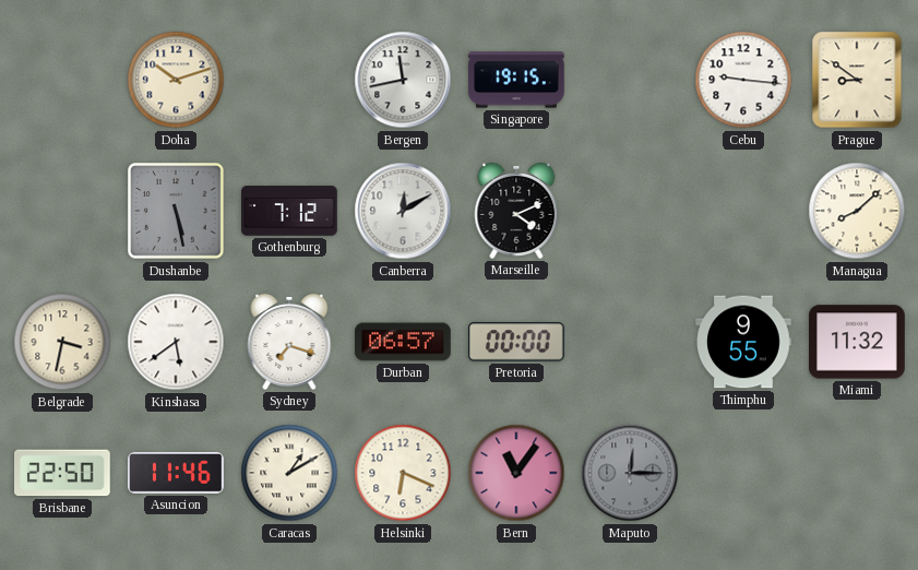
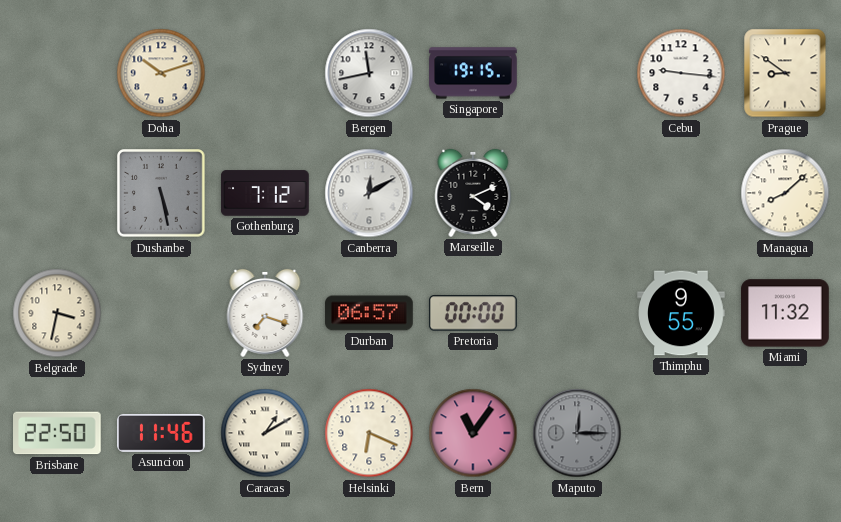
Kinshasa: 5:39 -> none (176, 342)
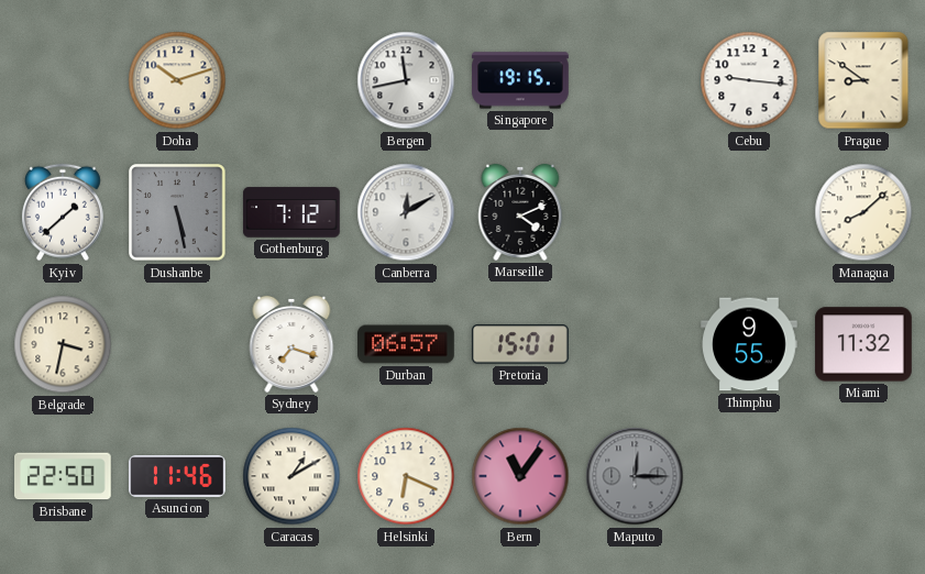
Kyiv: none -> 1:38 (63, 212)
Pretoria: 00:00 -> 15:01 (520, 344)
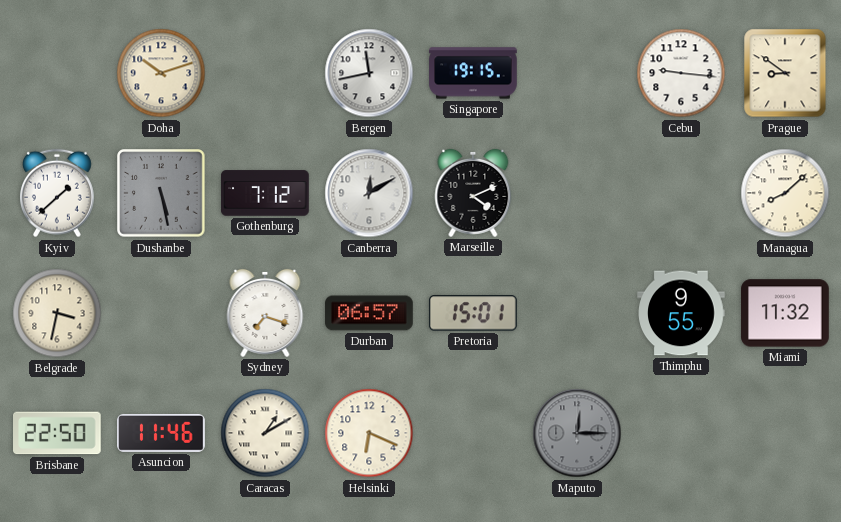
Bern: 11:06 -> none (520, 476)
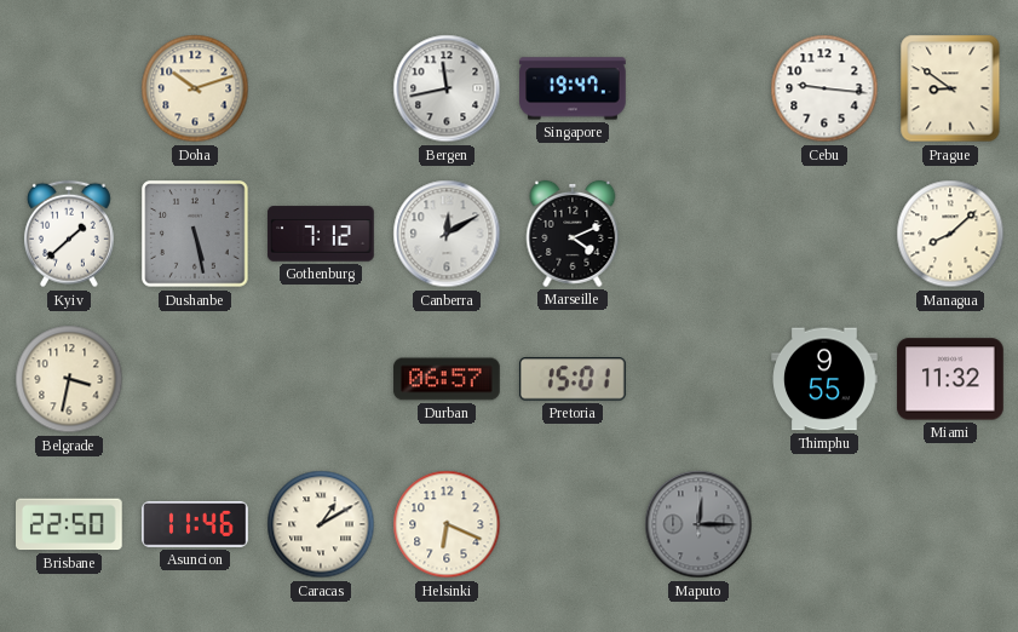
Singapore: 19:15 -> 19:47 (573, 88)
Sydney: 7:18 -> none (265, 313)
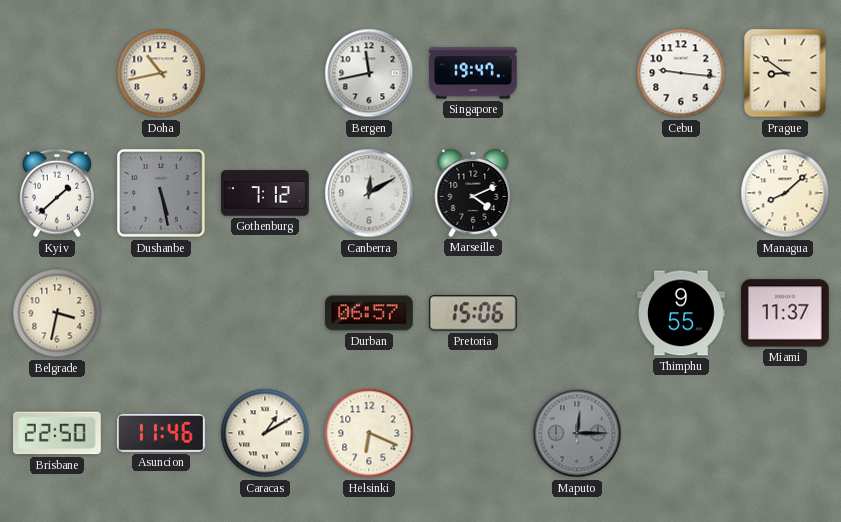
Doha: 10:12 -> 10:43 (161, 73)
Pretoria: 15:01 -> 15:06 (473, 313)
Miami: 11:32 -> 11:37 (785, 313)
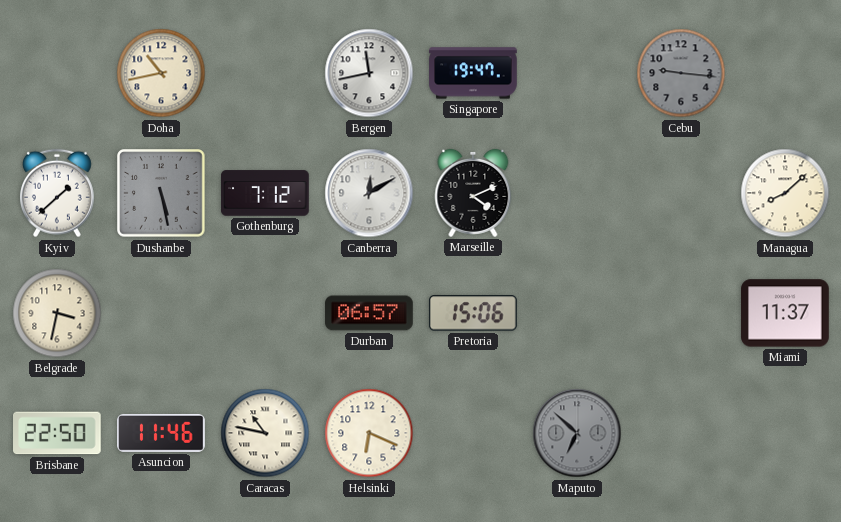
Cebu dial: white -> grey (681, 73)
Prague: 8:51 -> none (785, 73)
Thimphu: 9:55 -> none (681, 313)
Caracas: 1:10 -> 10:47 (265, 433)
Maputo: 12:15 -> 6:52 (577, 433)
